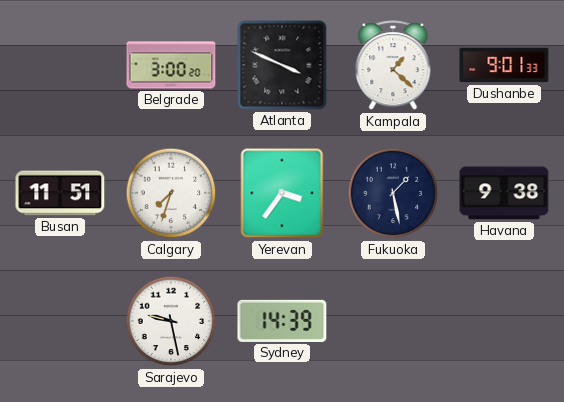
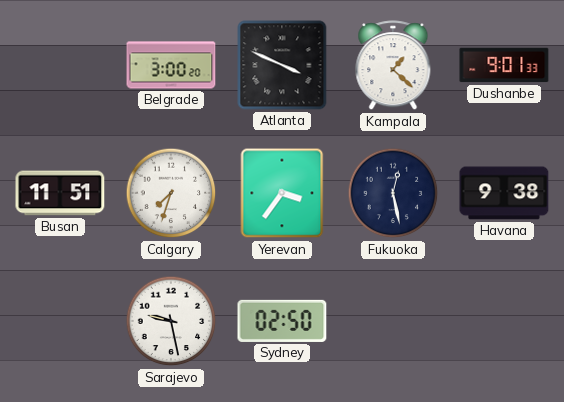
Fukuoka: 1:28 -> 12:28 (393, 193)
Sydney: 14:39 -> 02:50 (282, 321)
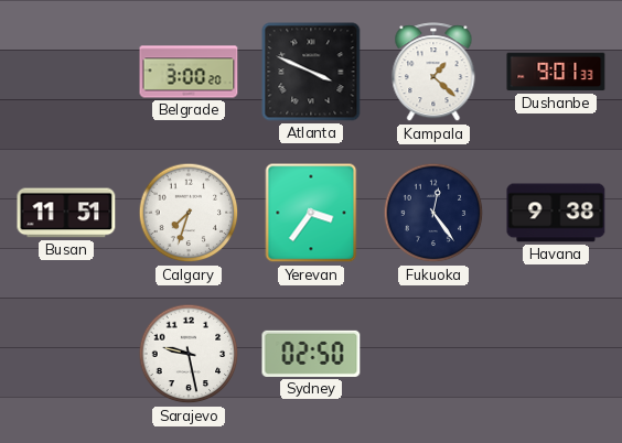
Fukuoka: 12:28 -> 12:24 (433, 213)
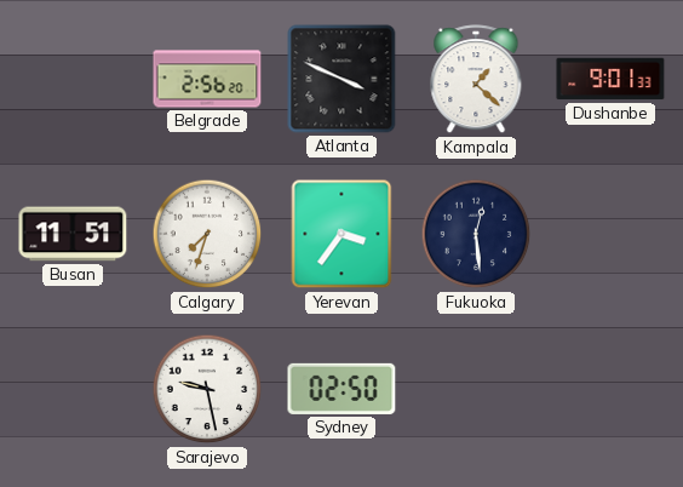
Belgrade: 3:00 -> 2:56 (207, 79)
Fukuoka: 12:24 -> 12:29 (476, 234)
Havana: 9:38 -> none (556, 213)
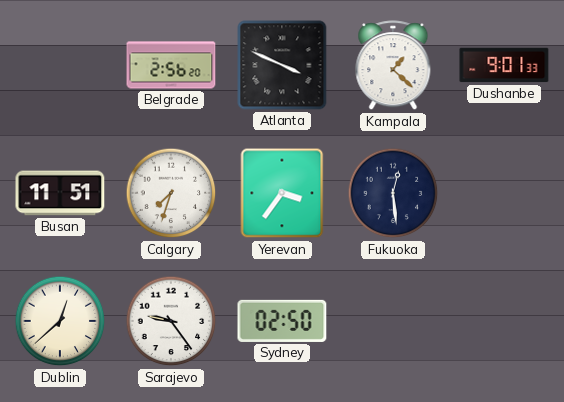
Dublin: none -> 12:38 (60, 321)
Sarajevo: 9:28 -> 9:24 (171, 321)
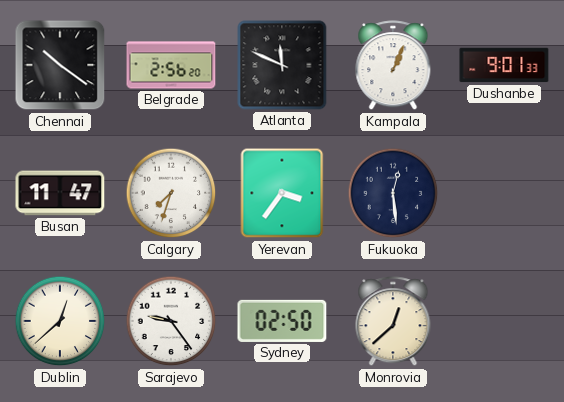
Chennai: none -> 10:21 (60, 65)
Atlanta: 3:49 -> 11:49 (282, 65)
Kampala: 1:22 -> 1:04 (393, 66)
Busan: 11:51 -> 11:47 (60, 193)
Monrovia: none -> 12:38 (393, 322)
